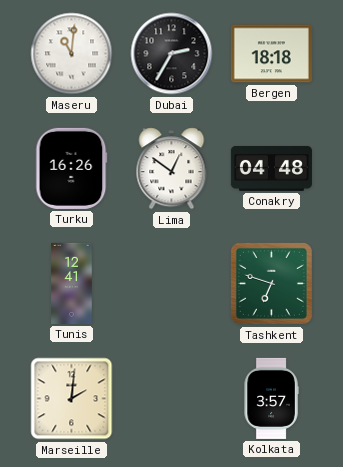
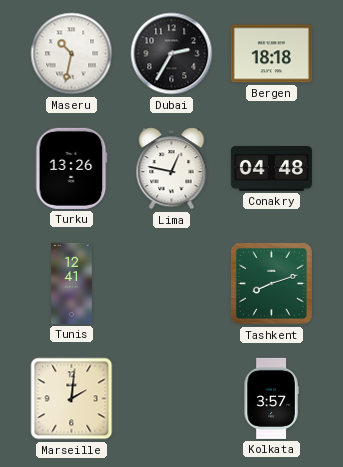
Maseru: 11:01 -> 10:32 (72, 54)
Turku: 16:26 -> 13:26 (72, 168)
Lima: 12:51 -> 12:47 (172, 169)
Tashkent: 6:48 -> 8:12 (271, 283)
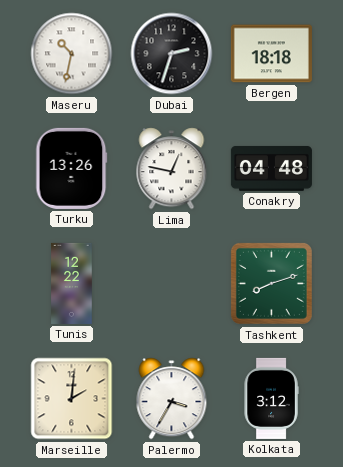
Dubai: 2:35 -> 2:33 (172, 54)
Tunis: 12:41 -> 12:22 (72, 283)
Palermo: none -> 3:35 (172, 399)
Kolkata: 3:57 -> 3:12 (271, 398)
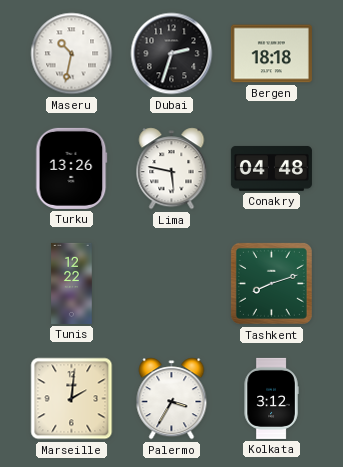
Lima: 12:47 -> 5:47 (172, 169)
